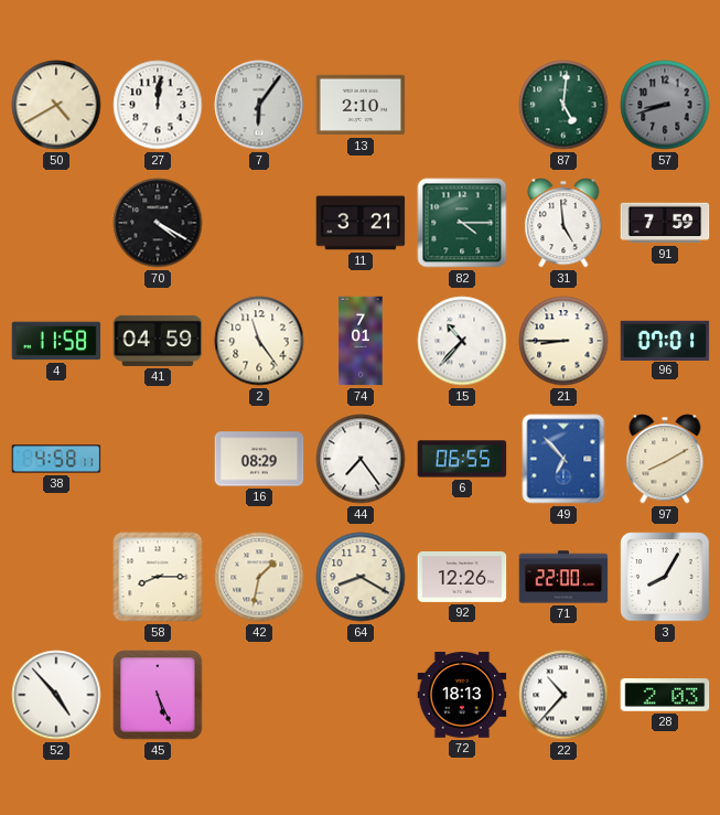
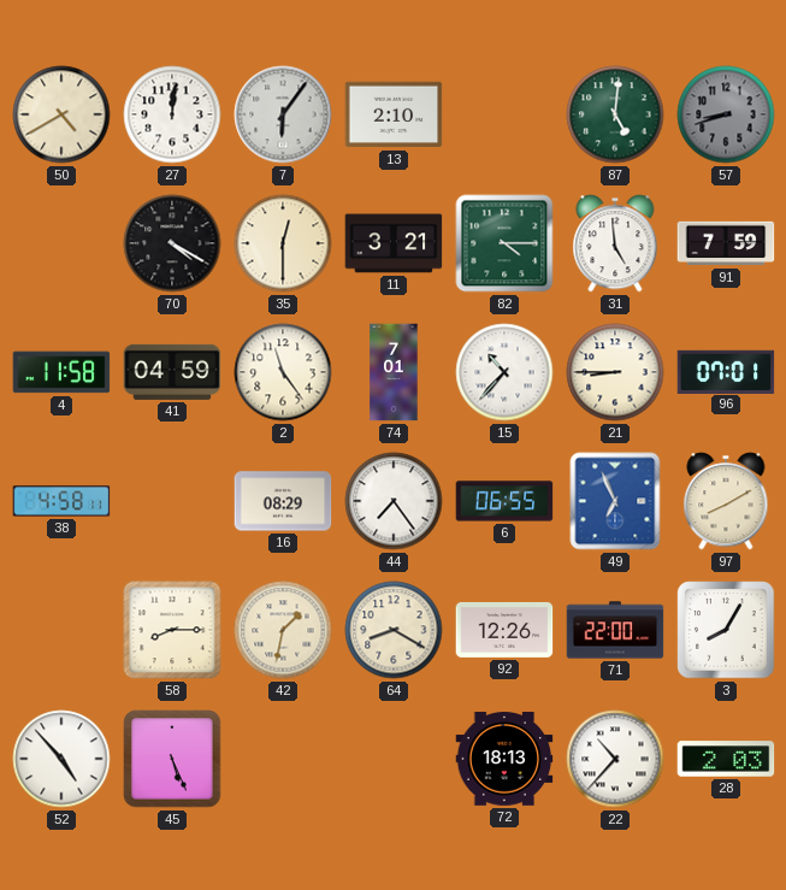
35: none -> 12:30 (283, 243)
49: 6:53 -> 6:56 (615, 501)
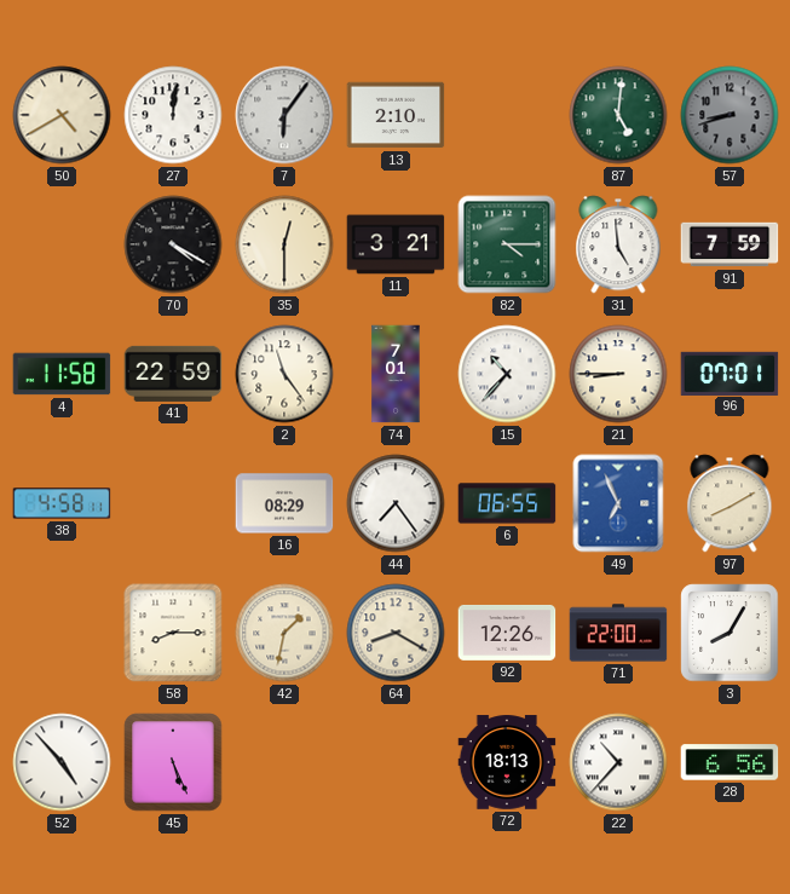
41: 04:59 -> 22:59 (173, 374)
28: 2:03 -> 6:56 (730, 762)
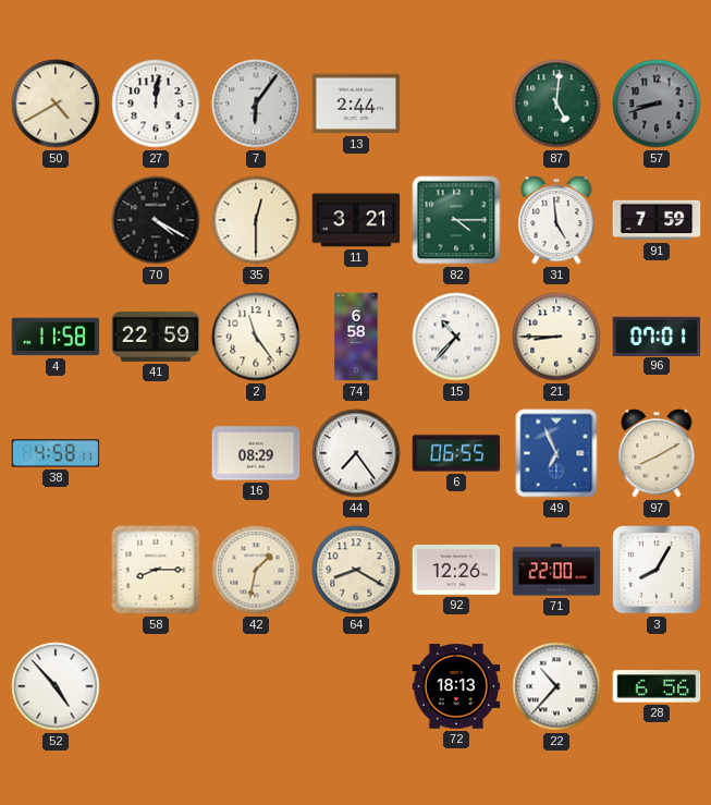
13: 2:10 -> 2:44 (356, 103)
74: 7:01 -> 6:58 (356, 337)
45: 5:26 -> none (173, 762)
